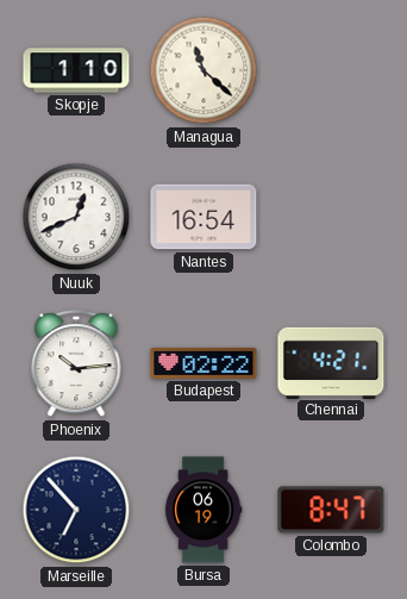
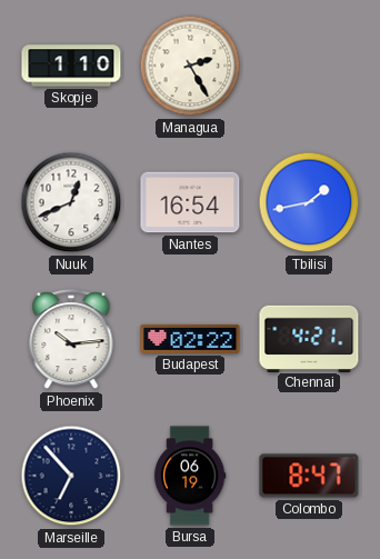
Managua: 11:22 -> 2:25 (190, 66)
Tbilisi: none -> 1:43 (309, 202)
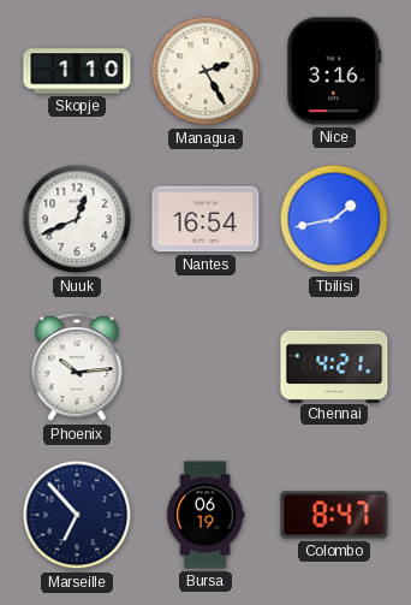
Nice: none -> 3:16 (334, 71)
Budapest: 02:22 -> none (190, 339)
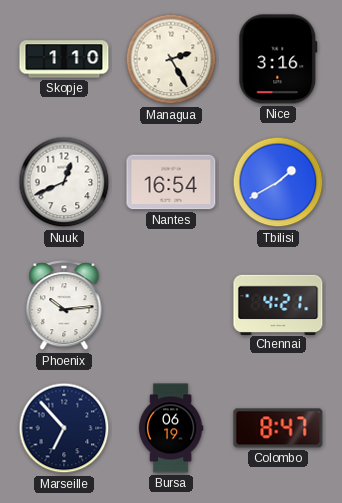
Tbilisi: 1:43 -> 1:40 (278, 182)
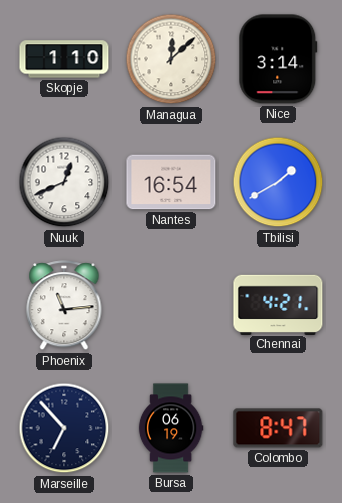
Managua: 2:25 -> 12:08 (171, 59)
Nice: 3:16 -> 3:14 (278, 59)
Phoenix: 10:14 -> 11:14 (64, 306)
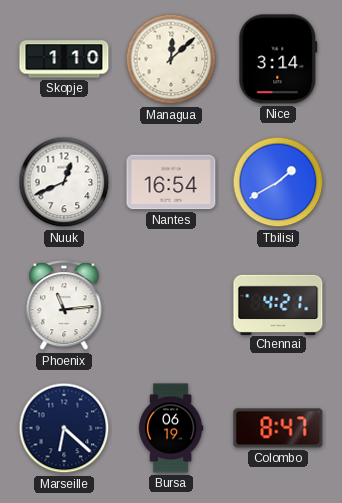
Marseille: 6:53 -> 6:22 (64, 428)
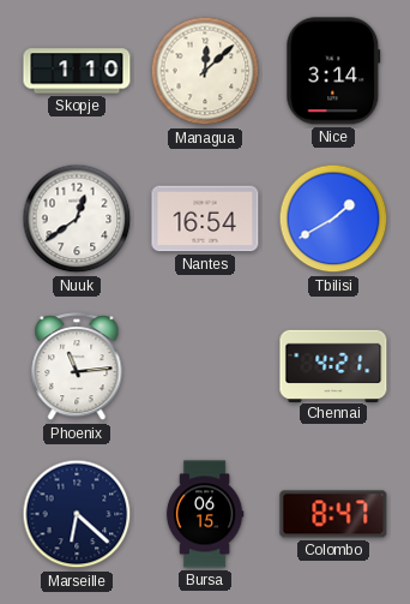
Nuuk: 12:41 -> 12:39 (77, 219)
Bursa: 06:19 -> 06:15 (205, 514)
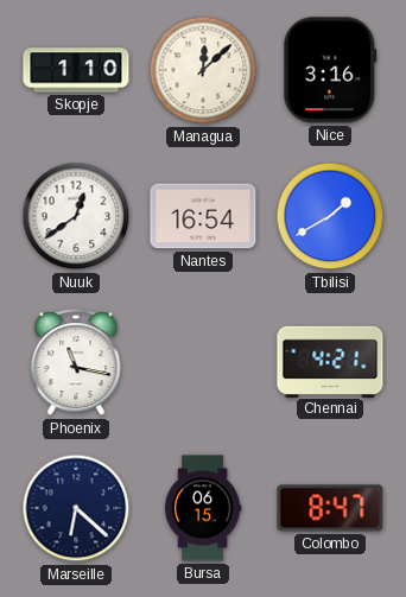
Nice: 3:14 -> 3:16 (330, 70)
Phoenix: 11:14 -> 11:17 (76, 363)
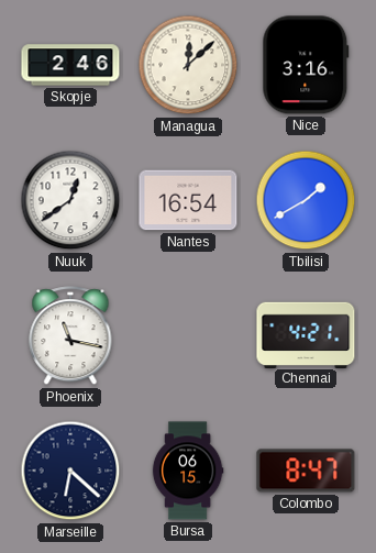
Skopje: 1:10 -> 2:46 (70, 65)
